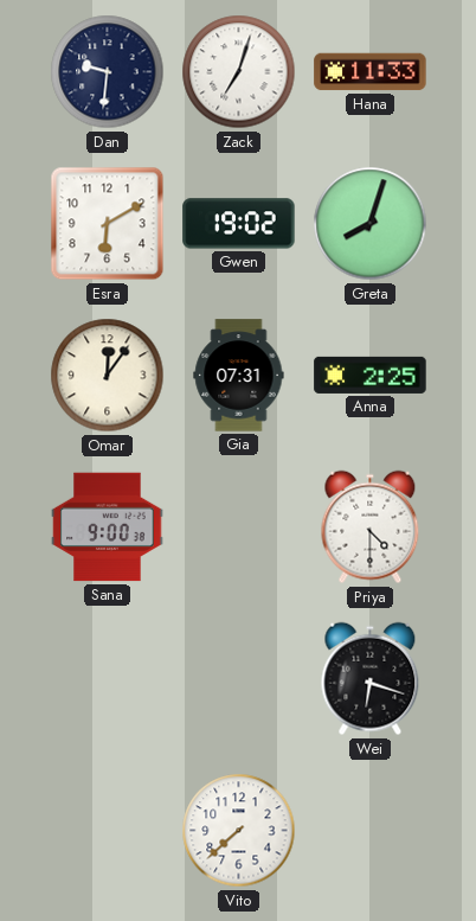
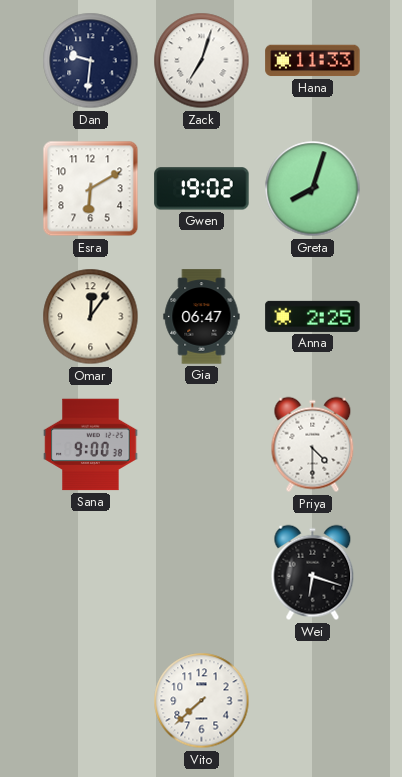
Gia: 07:31 -> 06:47 (202, 317)
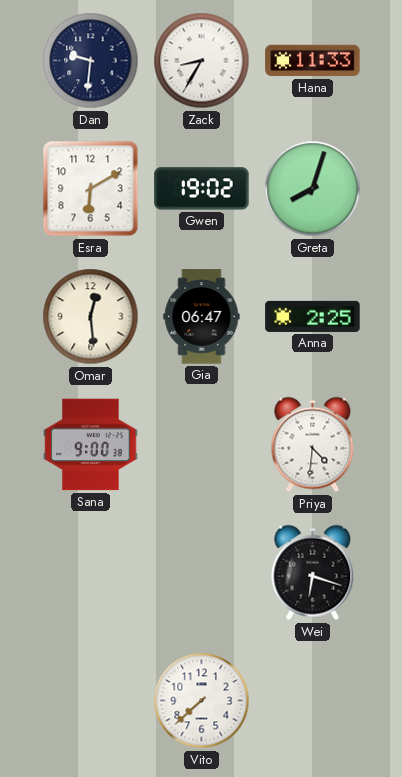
Zack: 7:03 -> 8:35 (202, 61)
Omar: 12:06 -> 12:29 (91, 317)
Priya: 4:30 -> 4:31 (313, 445)
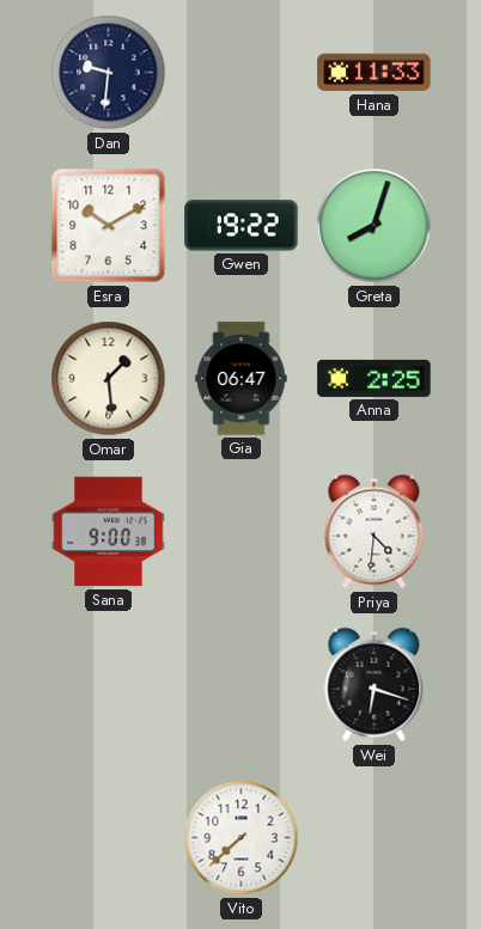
Zack: 8:35 -> none (202, 61)
Esra: 6:10 -> 10:10 (109, 226)
Gwen: 19:02 -> 19:22 (242, 226)
Omar: 12:29 -> 1:29 (109, 379)
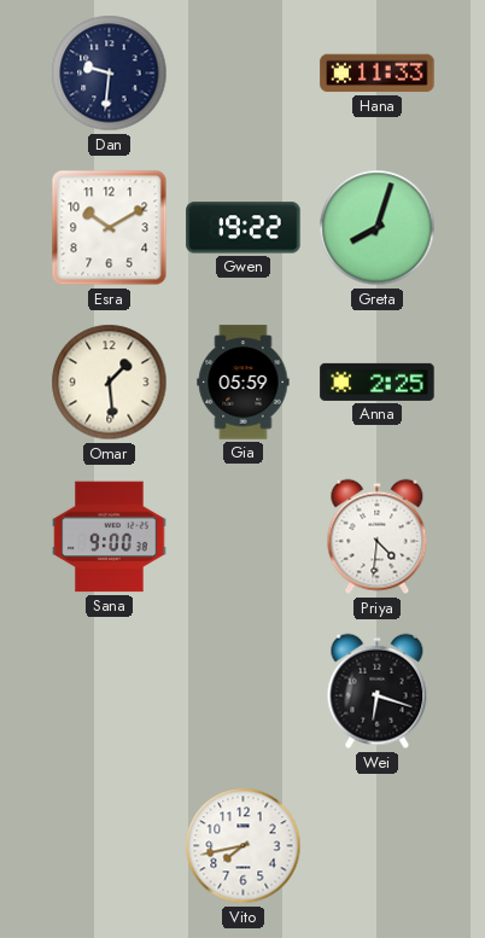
Gia: 06:47 -> 05:59 (244, 383)
Vito: 7:38 -> 7:43 (244, 846)
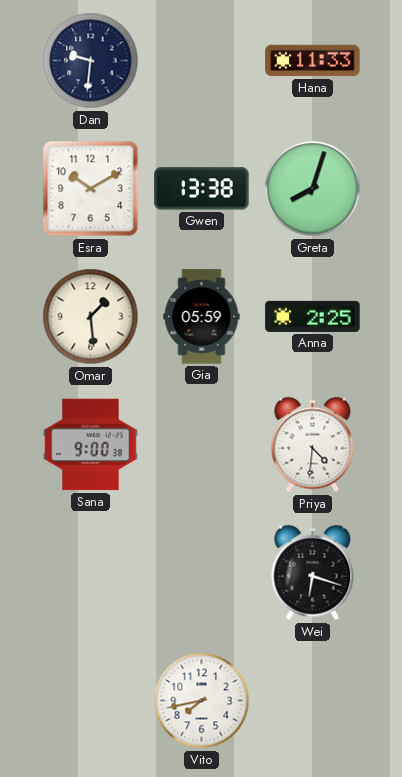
Gwen: 19:22 -> 13:38 (202, 189)
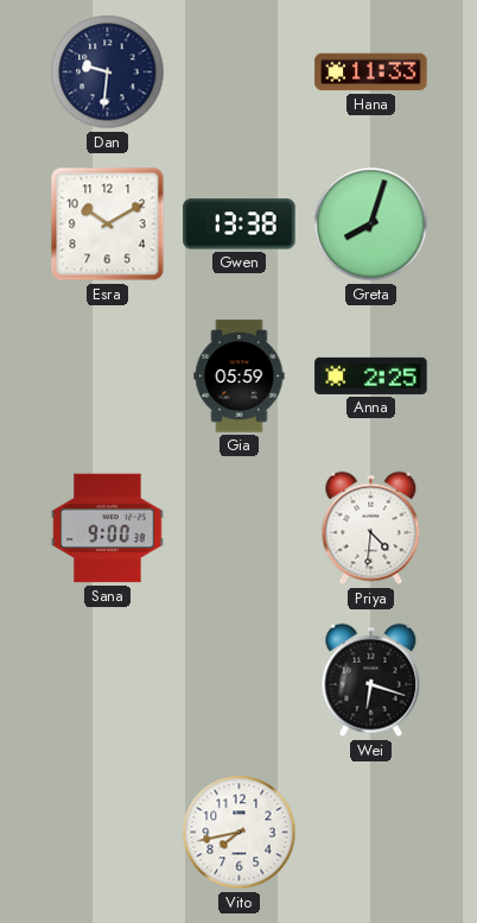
Omar: 1:29 -> none (91, 317)
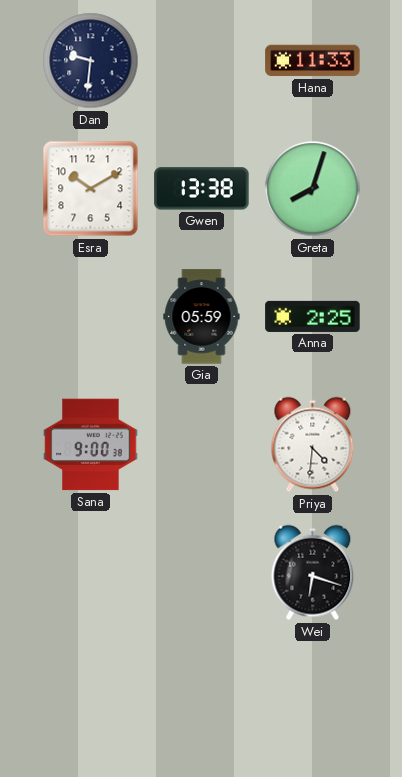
Vito: 7:43 -> none (240, 833)
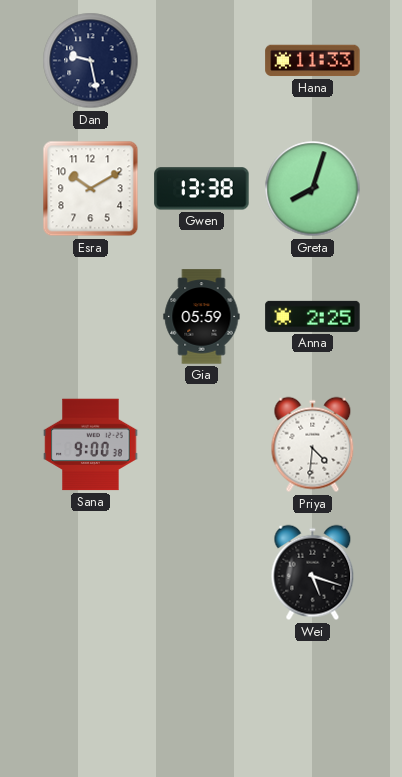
Dan: 9:31 -> 9:28 (91, 61)
Wei: 6:18 -> 5:18 (313, 573)
